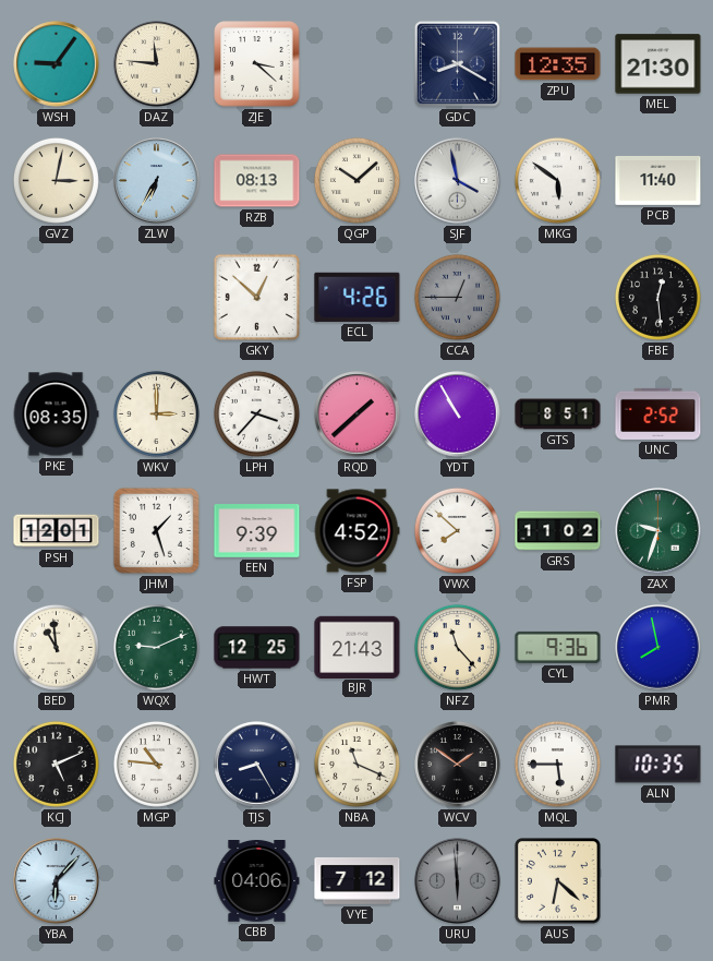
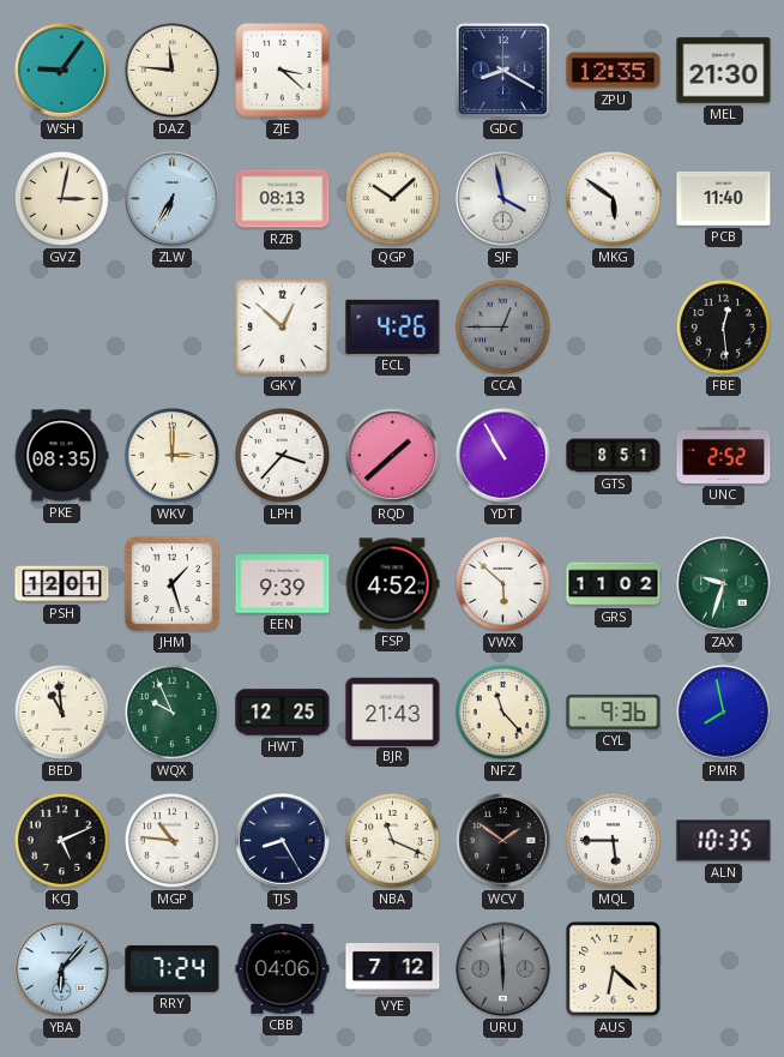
VWX: 7:52 -> 5:52 (502, 583)
WQX: 9:11 -> 9:56 (171, 711)
RRY: none -> 7:24 (173, 968)
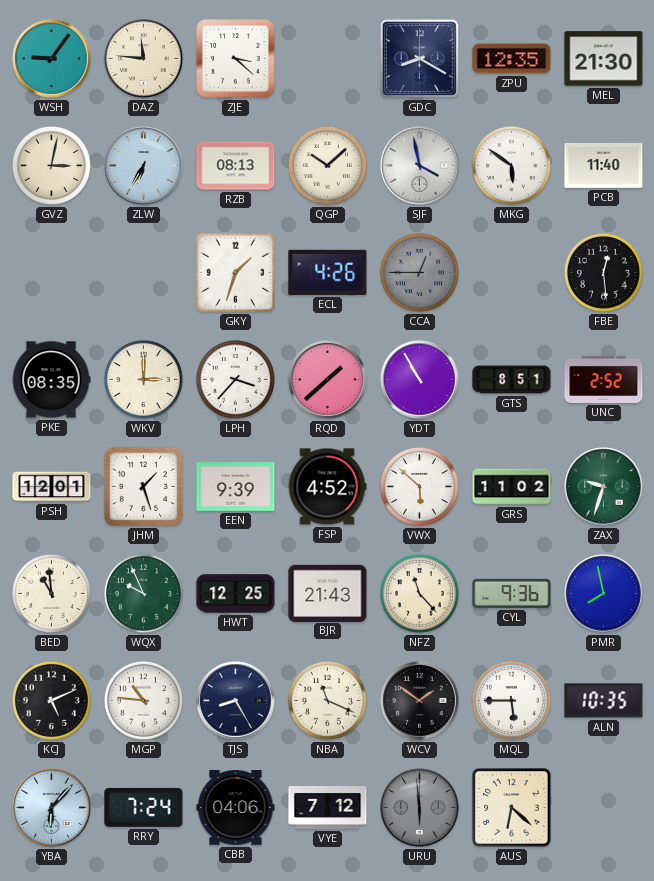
GKY: 12:52 -> 1:33 (235, 272)
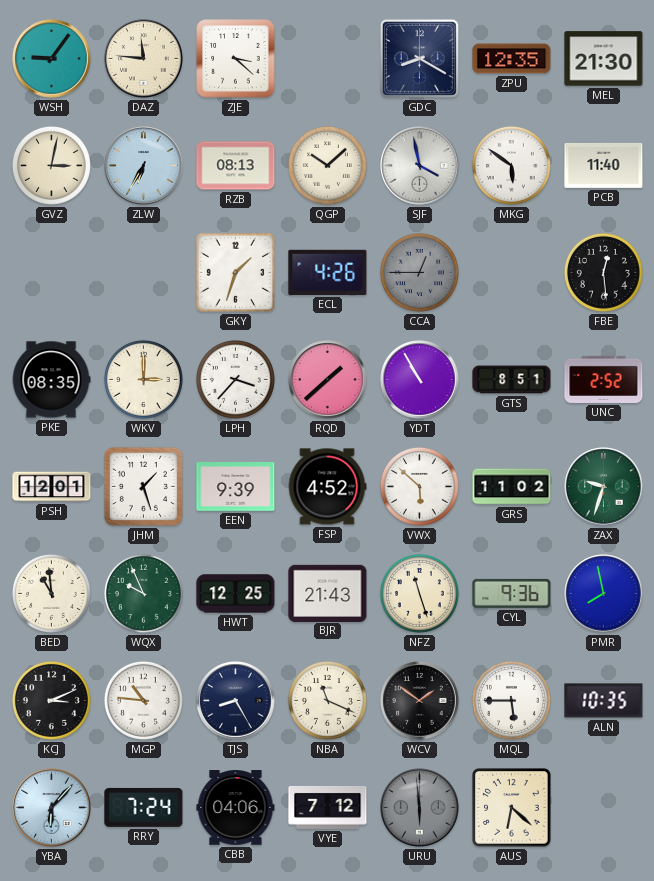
NFZ: 11:23 -> 11:27 (419, 593)
KCJ: 5:11 -> 3:11 (51, 700)
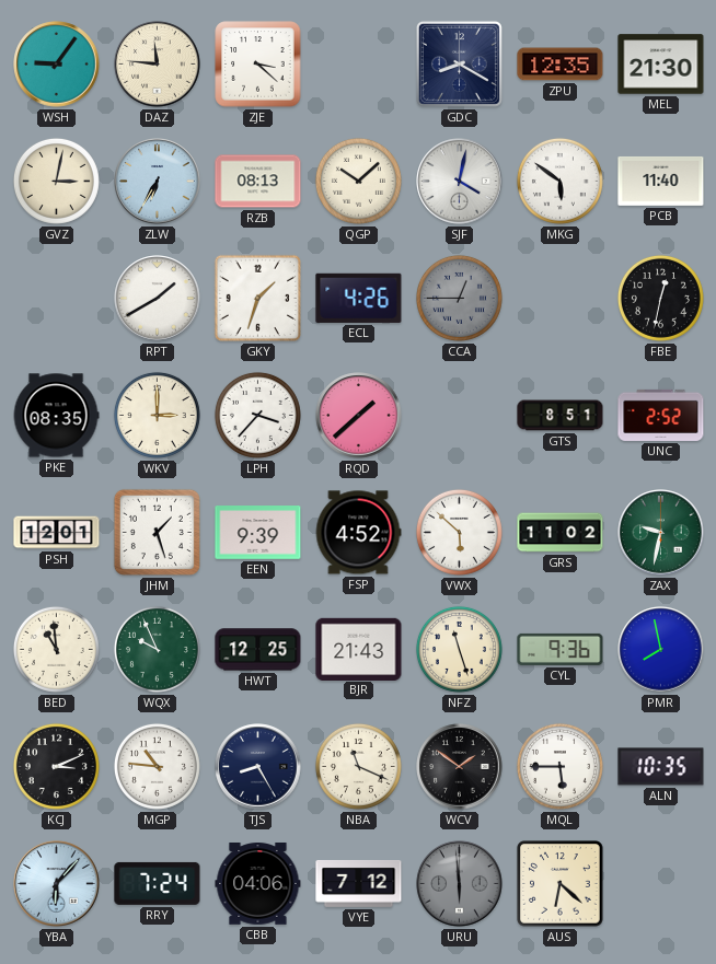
SJF: 3:58 -> 4:02 (460, 182)
RPT: none -> 1:40 (158, 299)
FBE: 12:29 -> 12:32 (660, 298)
YDT: 10:55 -> none (420, 380)
ZAX: 9:33 -> 9:32 (661, 533)
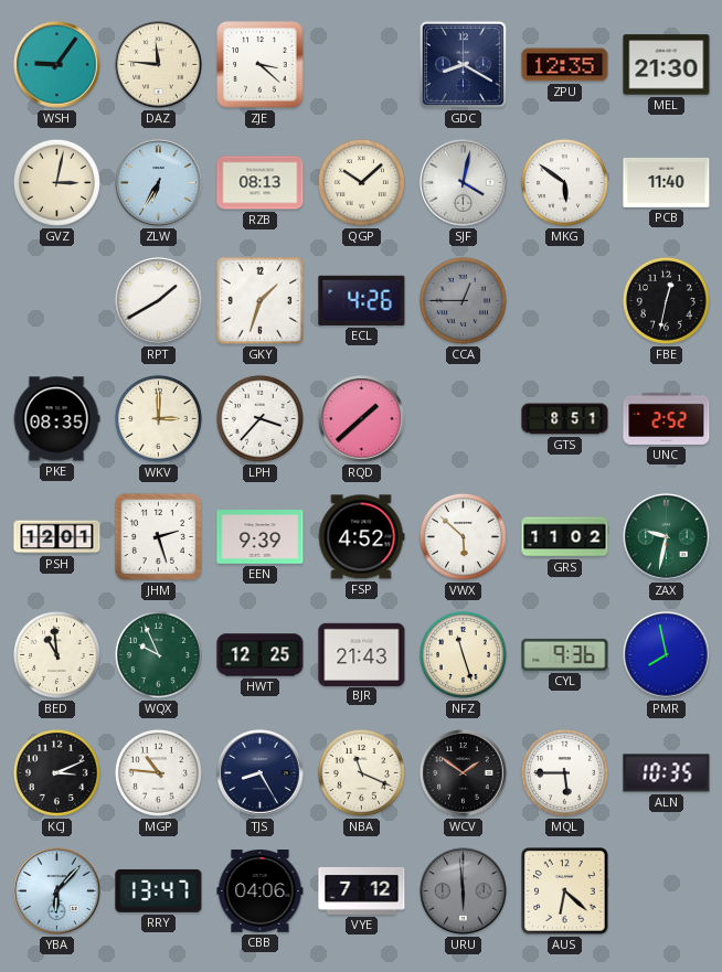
JHM: 1:27 -> 2:27 (158, 536)
RRY: 7:24 -> 13:47 (159, 890)
